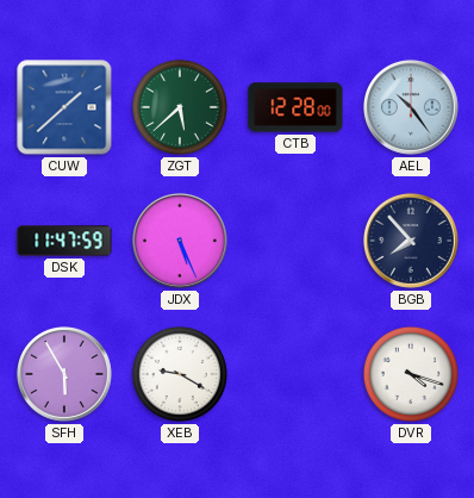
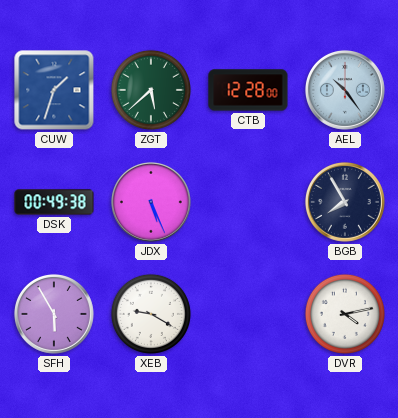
CUW: 1:38 -> 1:33 (54, 90)
DSK: 11:47 -> 00:49 (54, 202)
BGB: 7:53 -> 7:55 (345, 202)
DVR: 4:18 -> 4:13 (345, 314)
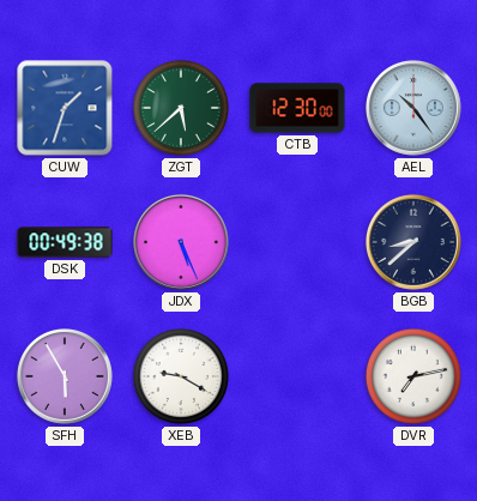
CTB: 12:28 -> 12:30 (297, 108)
BGB: 7:55 -> 8:38 (413, 242)
DVR: 4:13 -> 7:13 (413, 376)
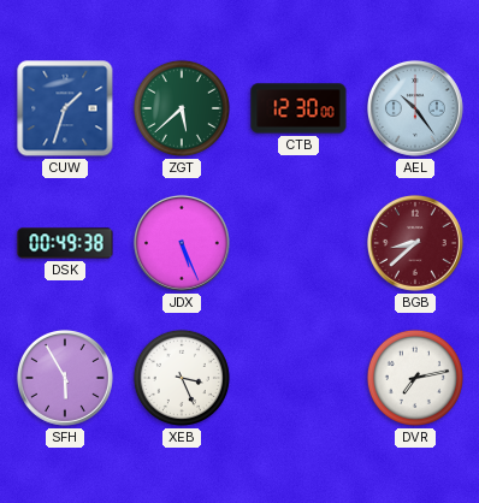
BGB dial: navy -> burgundy (415, 243)
XEB: 9:20 -> 3:26 (182, 378)
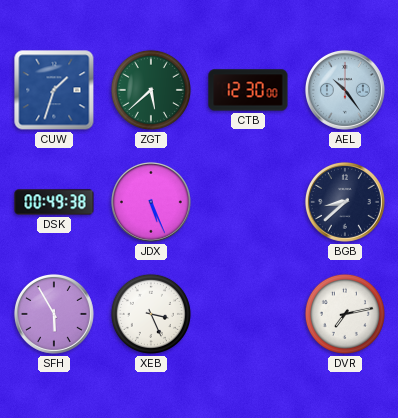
BGB dial: burgundy -> navy (345, 202)
